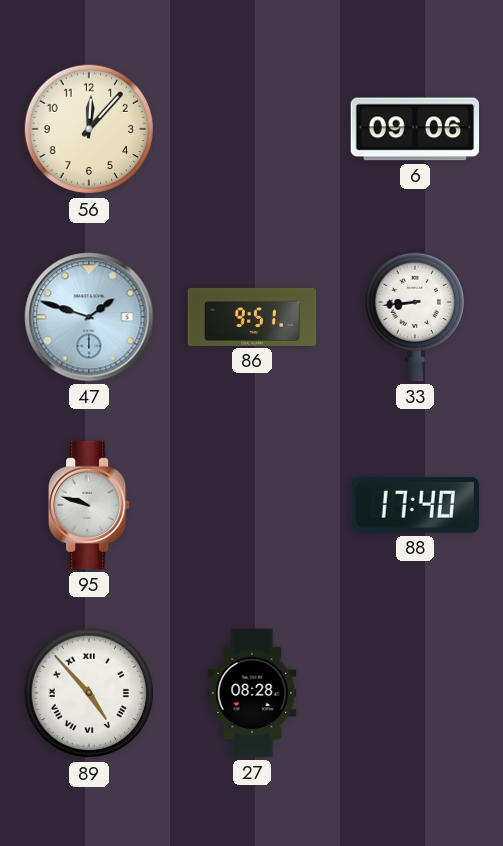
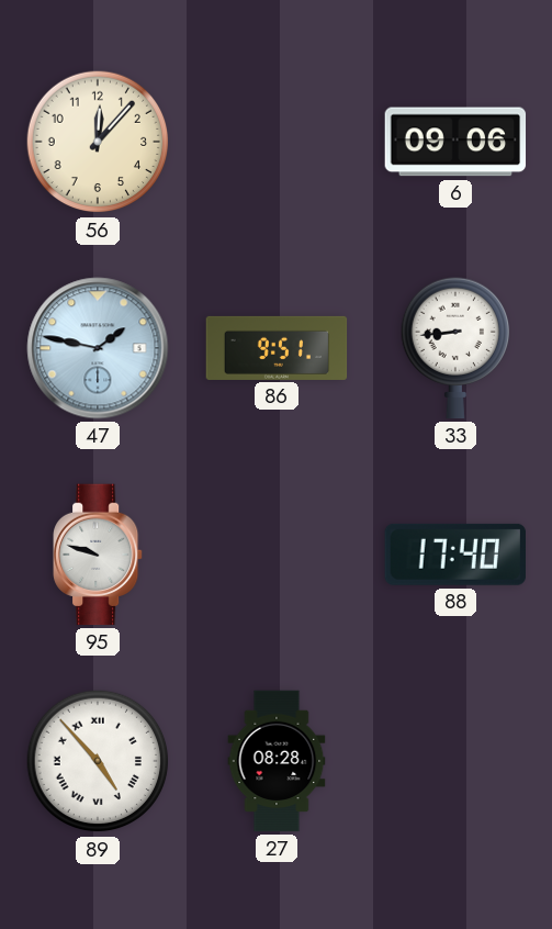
47: 1:48 -> 1:47 (98, 348)
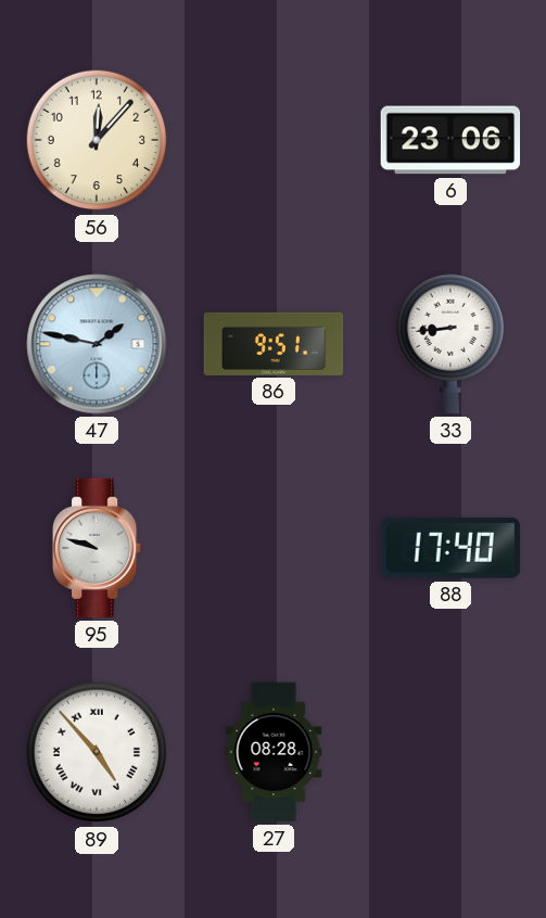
6: 09:06 -> 23:06 (450, 140)
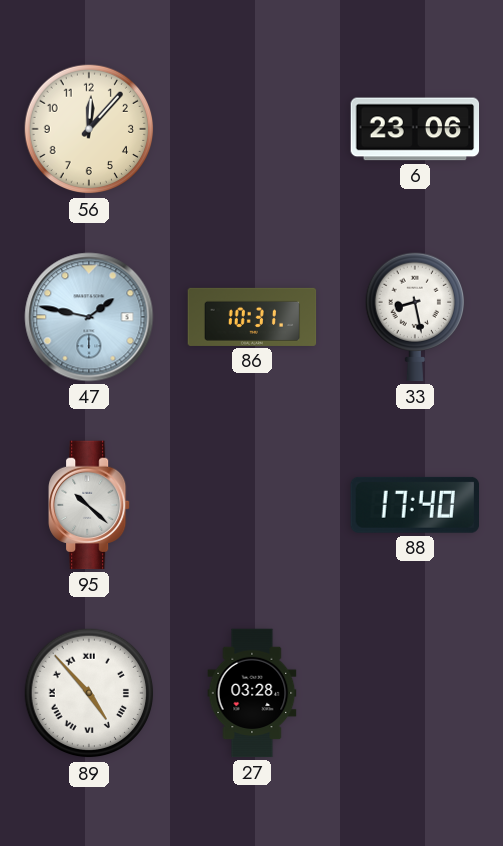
86: 9:51 -> 10:31 (252, 317)
33: 8:44 -> 8:28 (414, 317)
95: 9:48 -> 10:22 (90, 505)
27: 08:28 -> 03:28 (252, 693)
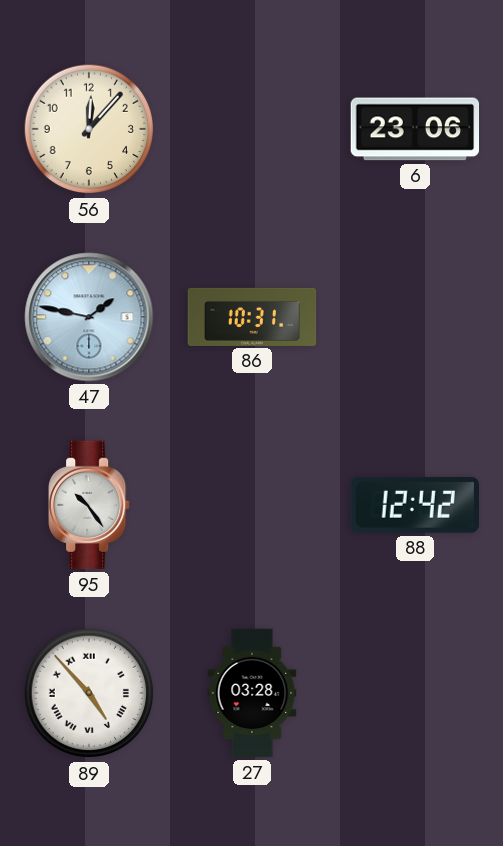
33: 8:28 -> none (414, 317)
95: 10:22 -> 10:24 (90, 505)
88: 17:40 -> 12:42 (414, 505)
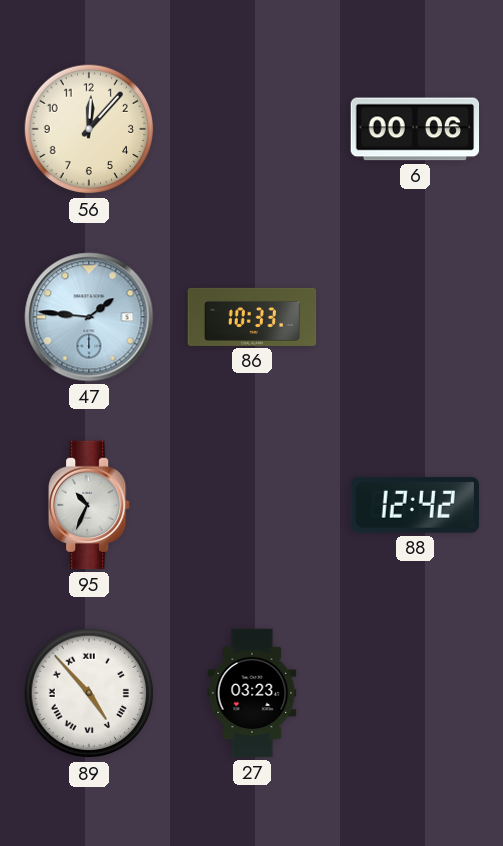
6: 23:06 -> 00:06 (415, 129)
47: 1:47 -> 1:46 (89, 317)
86: 10:31 -> 10:33 (252, 317)
95: 10:24 -> 10:34 (90, 505)
27: 03:28 -> 03:23 (252, 693)
